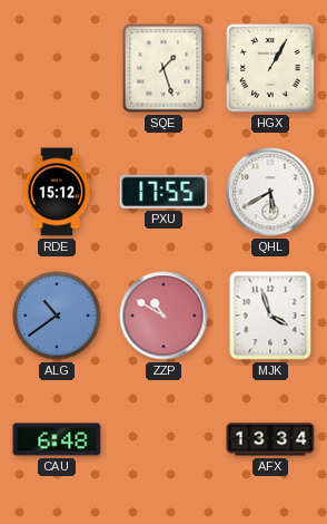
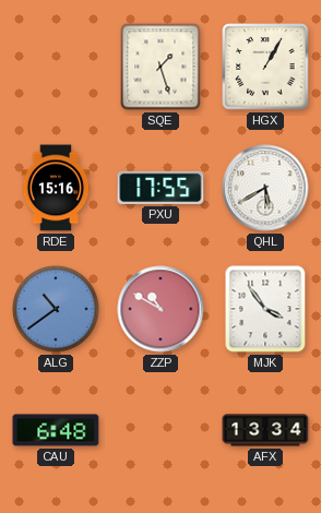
RDE: 15:12 -> 15:16 (56, 188)
MJK: 3:57 -> 3:54 (265, 309)
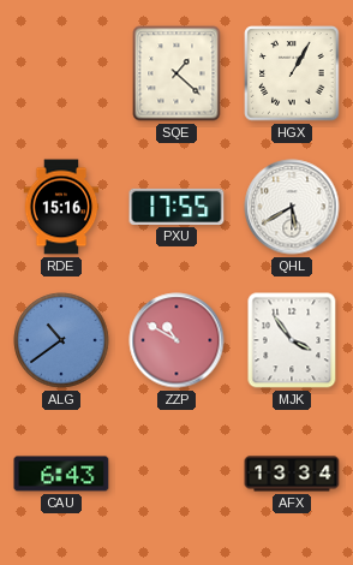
SQE: 1:27 -> 1:22 (176, 73)
CAU: 6:48 -> 6:43 (61, 474)
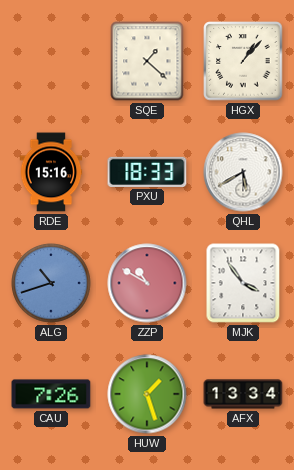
HGX: 1:05 -> 1:07 (243, 61)
PXU: 17:55 -> 18:33 (147, 172)
ALG: 10:39 -> 10:42 (51, 283)
CAU: 6:43 -> 7:26 (51, 394)
HUW: none -> 1:27 (147, 394)
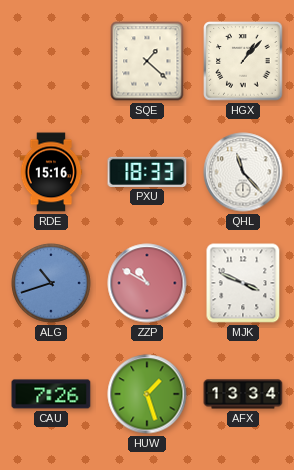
QHL: 5:40 -> 11:23 (243, 172)
MJK: 3:54 -> 3:49 (243, 283)
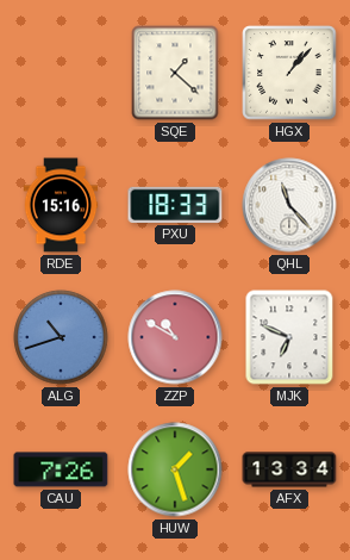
MJK: 3:49 -> 6:49 (289, 337)
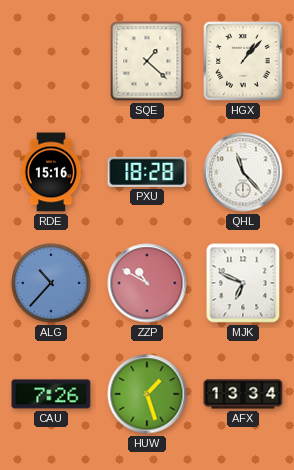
PXU: 18:33 -> 18:28 (147, 172)
ALG: 10:42 -> 10:37 (51, 283)
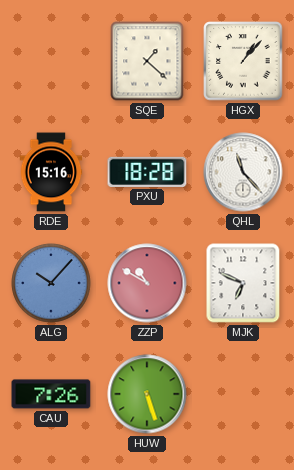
ALG: 10:37 -> 10:07 (51, 283)
HUW: 1:27 -> 5:27 (147, 394)
AFX: 13:34 -> none (243, 394)
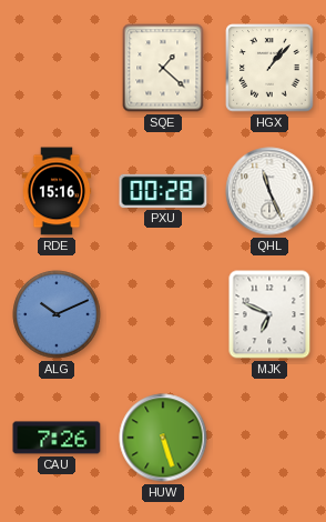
PXU: 18:28 -> 00:28 (163, 191)
QHL: 11:23 -> 11:26 (269, 191)
ALG: 10:07 -> 10:11 (57, 314)
ZZP: 10:50 -> none (147, 283)
